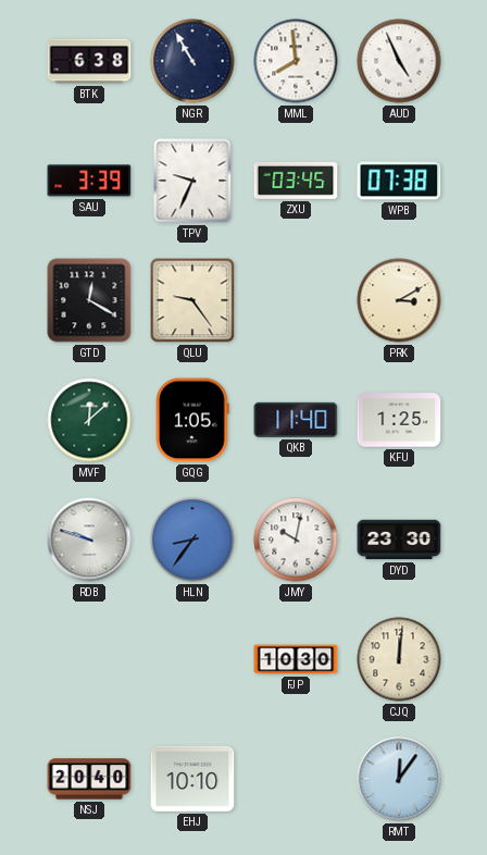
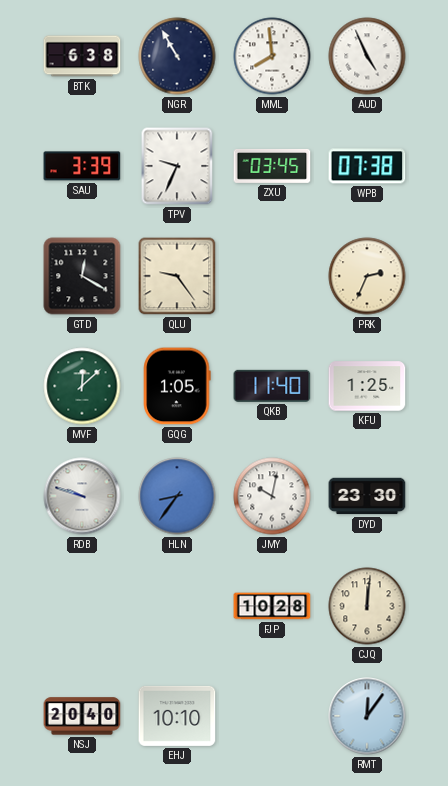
PRK: 3:10 -> 2:34 (367, 276)
FJP: 10:30 -> 10:28 (272, 606)
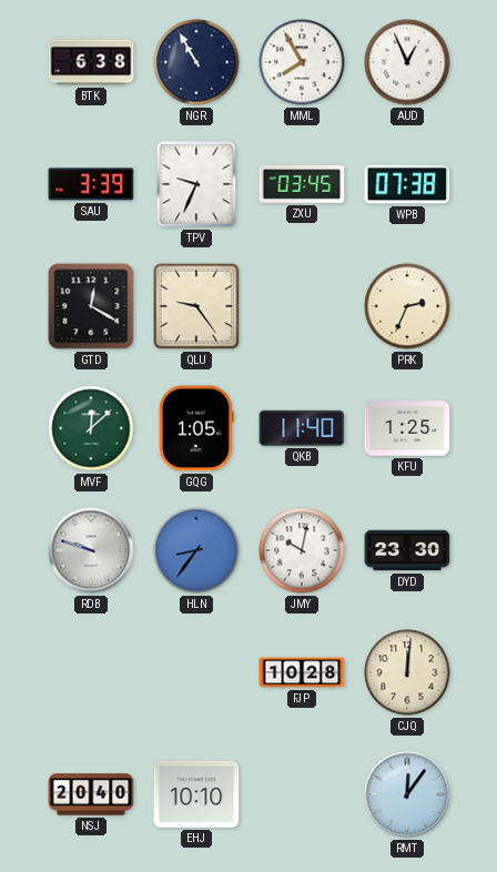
MML: 7:59 -> 7:55 (302, 62)
AUD: 4:56 -> 12:56 (407, 62)
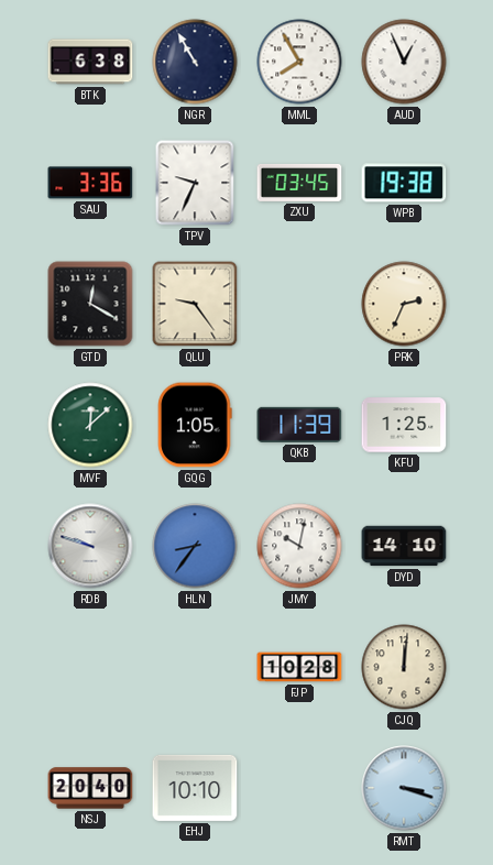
SAU: 3:39 -> 3:36 (90, 183)
WPB: 07:38 -> 19:38 (404, 183)
QKB: 11:40 -> 11:39 (299, 425)
DYD: 23:30 -> 14:10 (404, 546)
RMT: 12:06 -> 3:18 (404, 788)
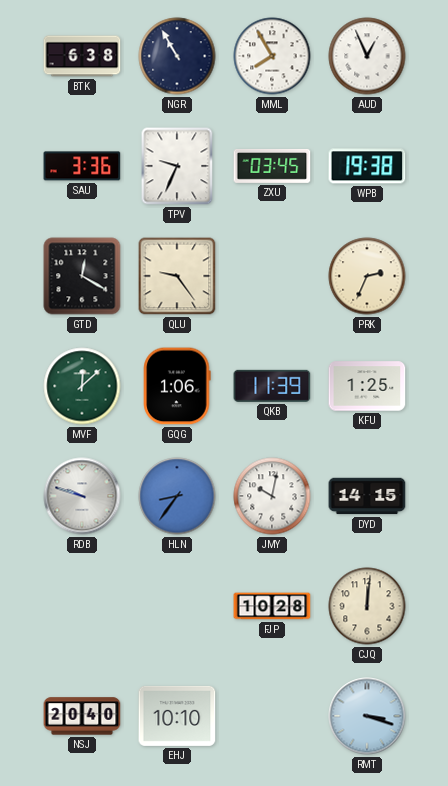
GQG: 1:05 -> 1:06 (177, 386)
DYD: 14:10 -> 14:15 (367, 496)
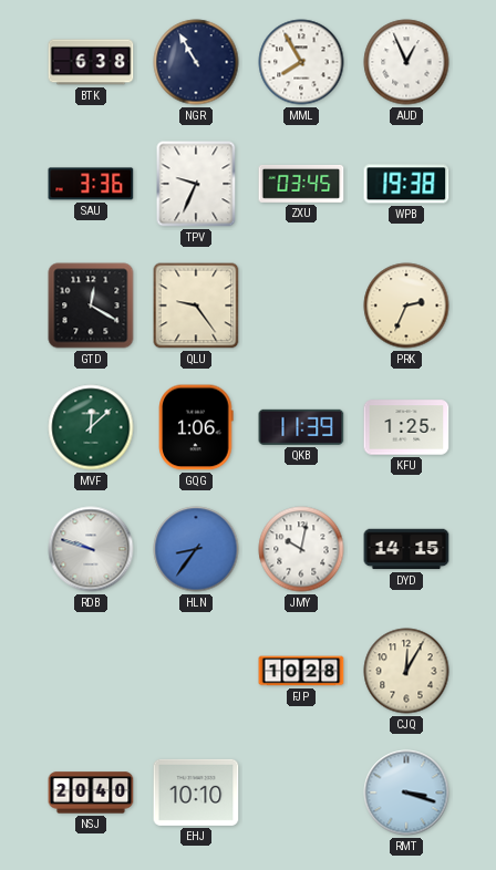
CJQ: 12:01 -> 12:05 (406, 671)
